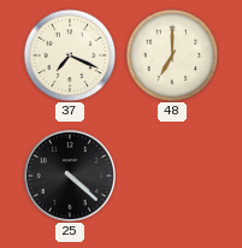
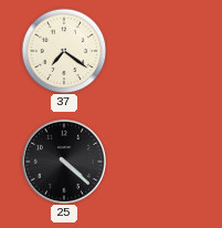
37: 7:19 -> 7:21 (64, 51)
48: 7:00 -> none (172, 55)
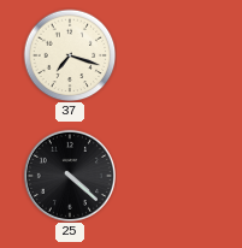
37: 7:21 -> 7:18 (70, 55)
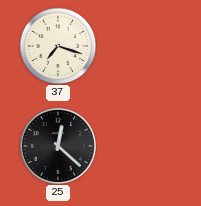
25: 4:22 -> 12:22 (58, 146)
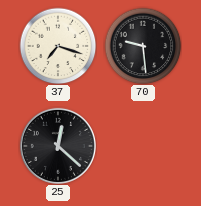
70: none -> 9:29 (143, 46)
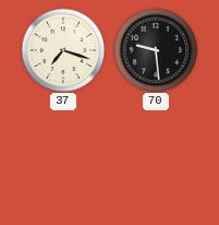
25: 12:22 -> none (58, 146)
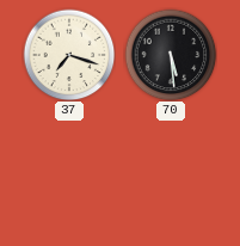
70: 9:29 -> 5:29 (171, 55)
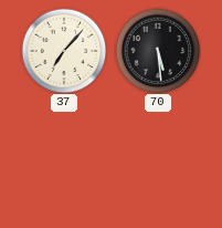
37: 7:18 -> 7:07 (64, 51)
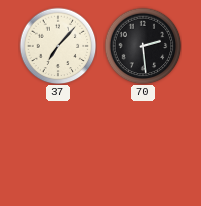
70: 5:29 -> 2:29 (143, 46)
